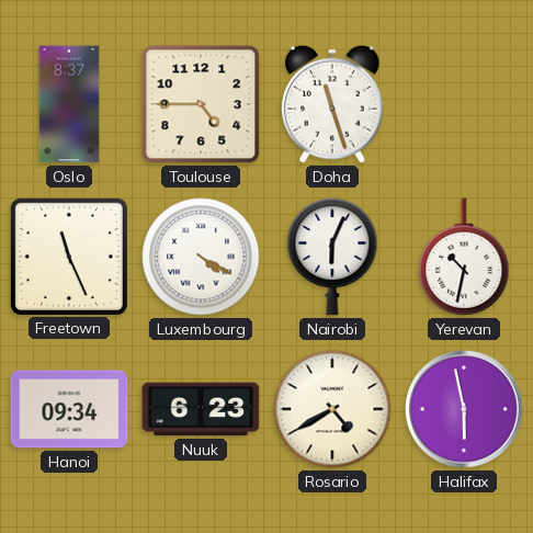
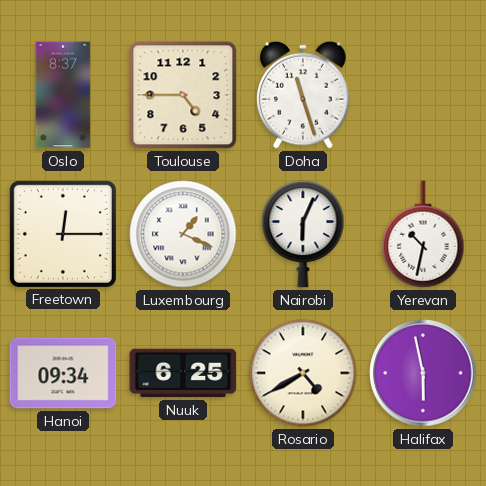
Freetown: 11:26 -> 12:15 (63, 234)
Luxembourg: 4:20 -> 1:19 (183, 234)
Nuuk: 6:23 -> 6:25 (183, 373)
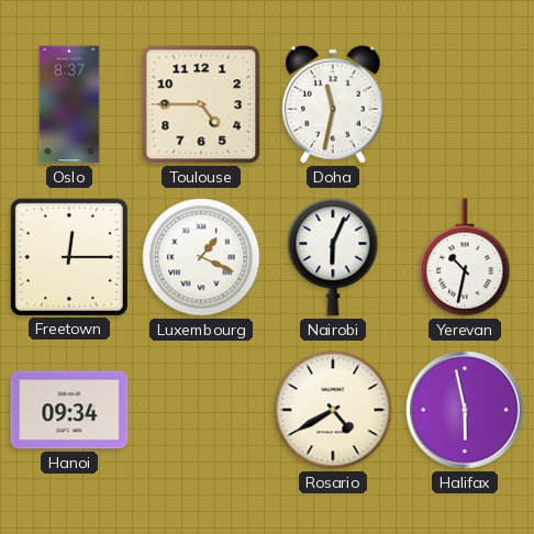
Doha: 11:27 -> 11:32 (334, 104)
Nuuk: 6:25 -> none (183, 373)
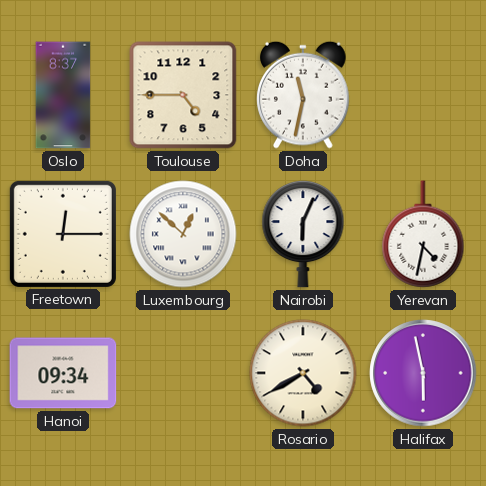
Luxembourg: 1:19 -> 12:52 (183, 234)
Yerevan: 10:32 -> 4:32 (423, 234)
